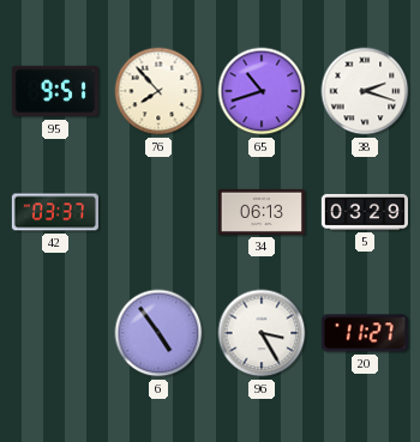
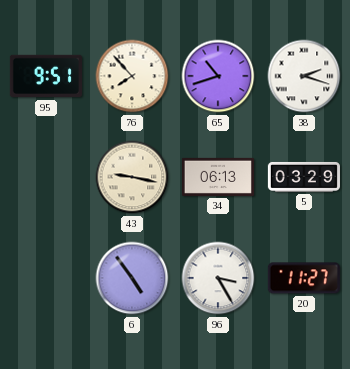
42: 03:37 -> none (55, 212)
43: none -> 9:17 (132, 177)
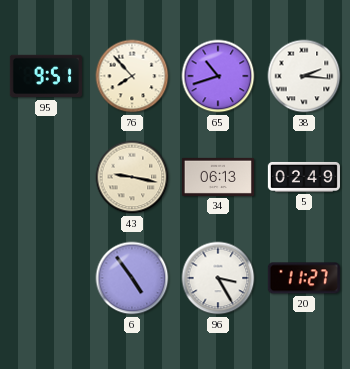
38: 2:18 -> 2:16 (304, 76)
5: 03:29 -> 02:49 (304, 177)
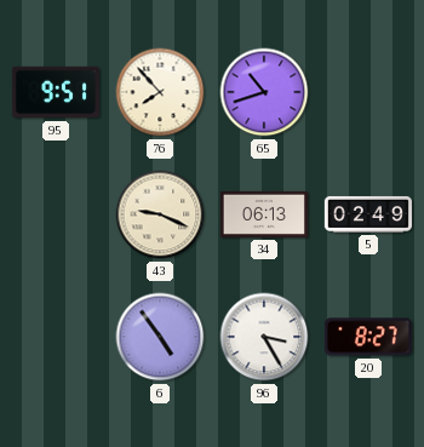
38: 2:16 -> none (304, 76)
43: 9:17 -> 9:19 (160, 214)
20: 11:27 -> 8:27 (368, 337)
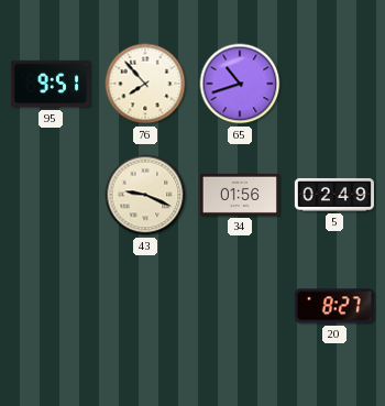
34: 06:13 -> 01:56 (240, 195)
6: 4:54 -> none (160, 337)
96: 3:25 -> none (264, 337)
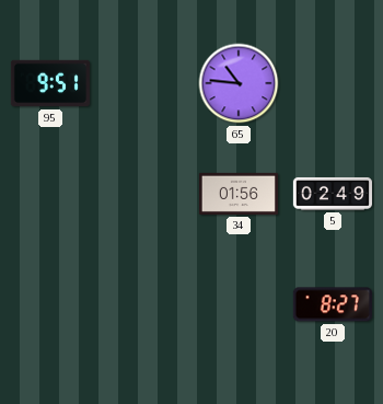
76: 7:53 -> none (145, 84)
65: 10:42 -> 10:46 (239, 83)
43: 9:19 -> none (145, 195)
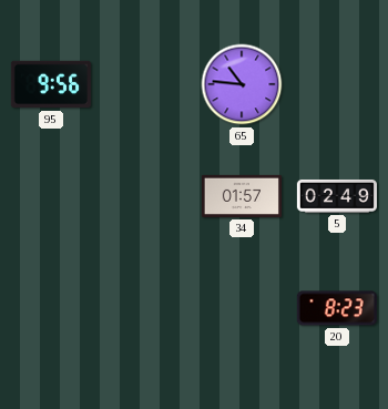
95: 9:51 -> 9:56 (51, 84)
34: 01:56 -> 01:57 (242, 196)
20: 8:27 -> 8:23 (337, 308)
